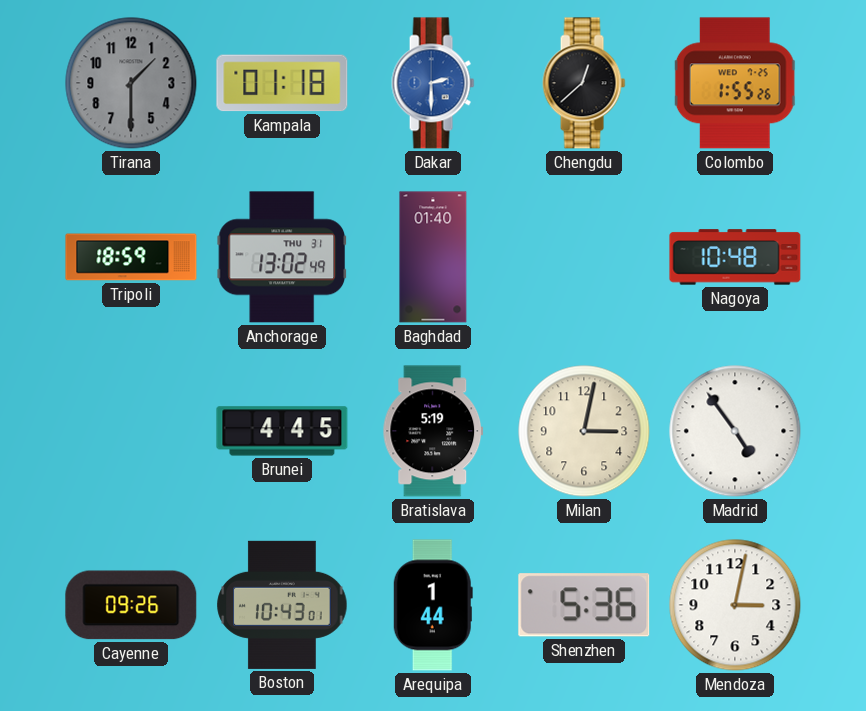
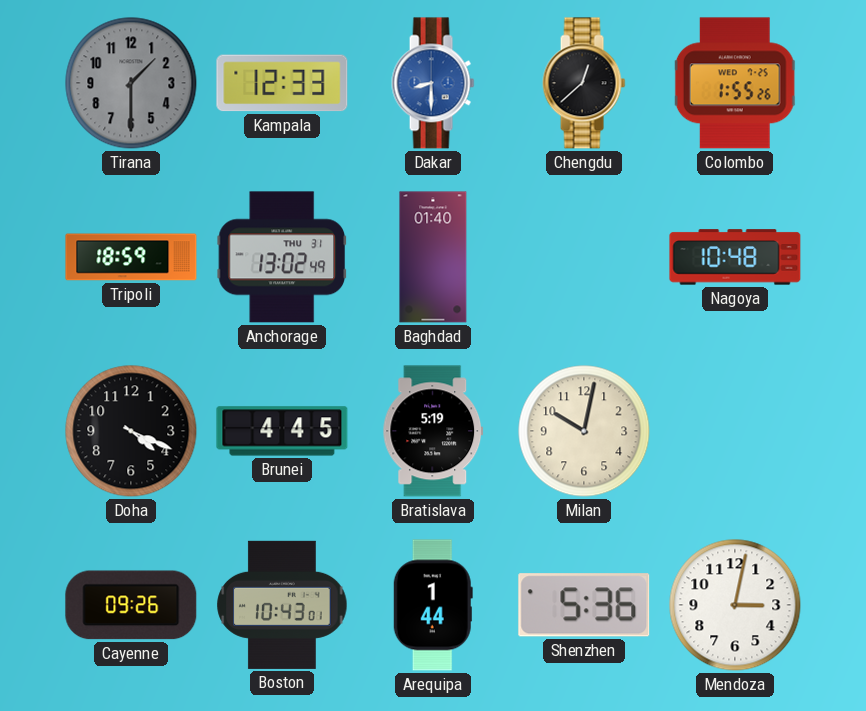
Kampala: 01:18 -> 12:33 (282, 83)
Dakar: 2:30 -> 8:30 (433, 83)
Doha: none -> 4:19 (131, 431)
Milan: 3:02 -> 10:02 (584, 431)
Madrid: 4:54 -> none (735, 431)
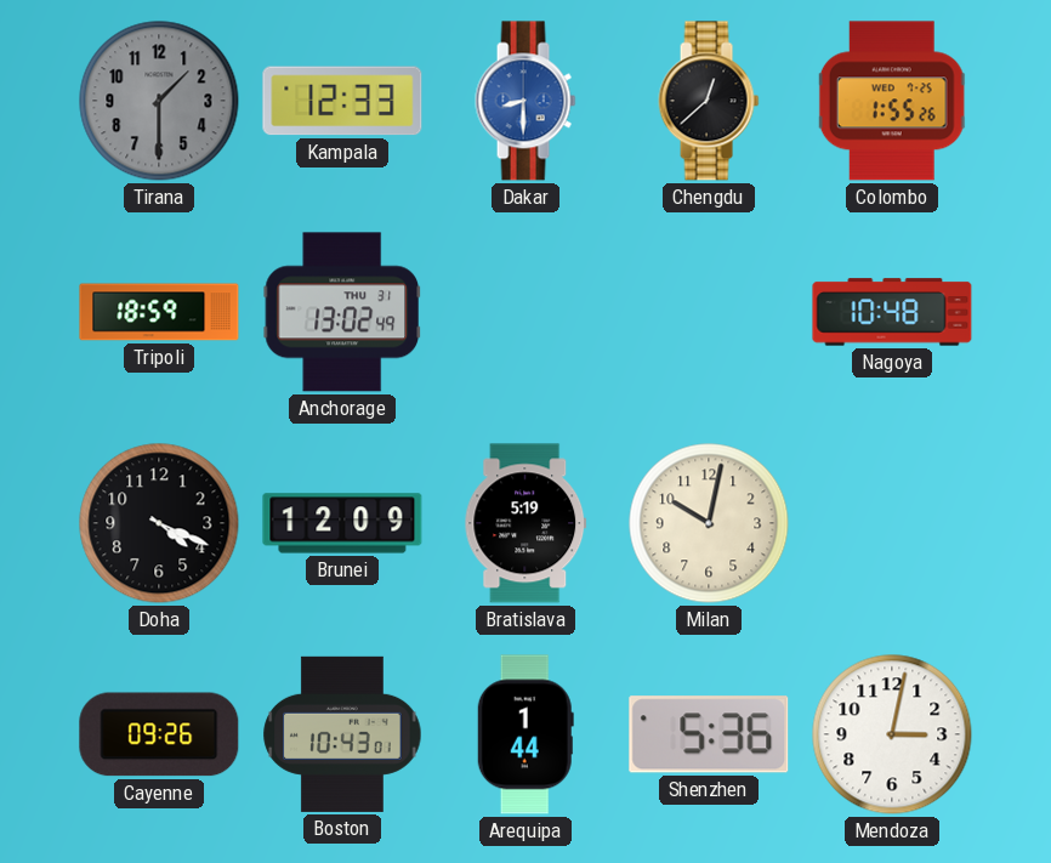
Baghdad: 01:40 -> none (433, 257)
Brunei: 4:45 -> 12:09 (342, 523)
